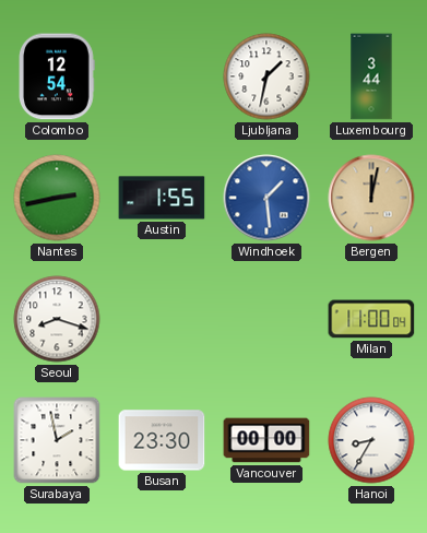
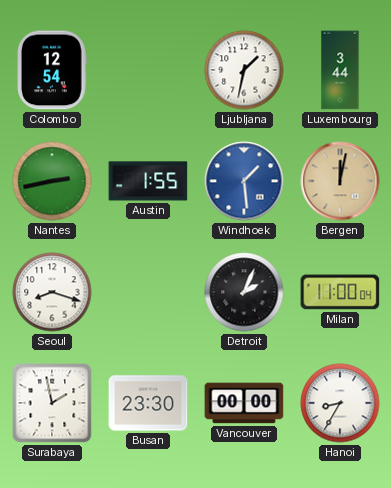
Detroit: none -> 2:04 (244, 292)
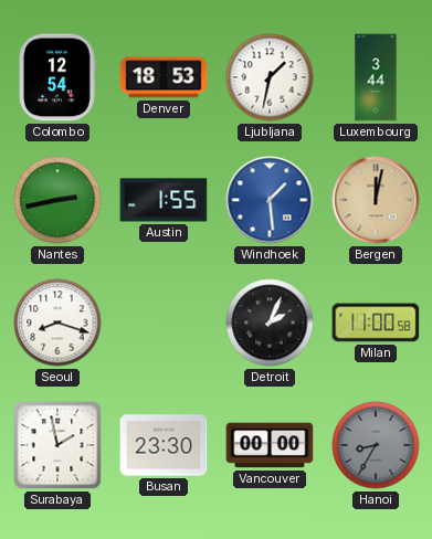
Denver: none -> 18:53 (164, 77)
Milan: 11:00:04 -> 11:00:58 (376, 323)
Hanoi dial: white -> grey (376, 445)
